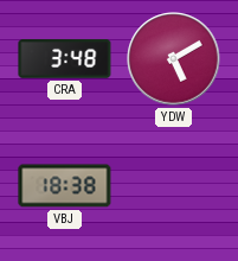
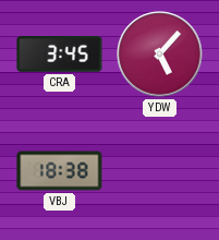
CRA: 3:48 -> 3:45 (60, 55)
YDW: 5:10 -> 5:07 (160, 55)
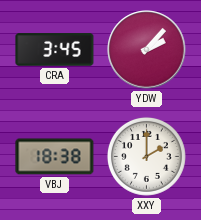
YDW: 5:07 -> 2:07 (147, 50)
XXY: none -> 2:00 (146, 156)
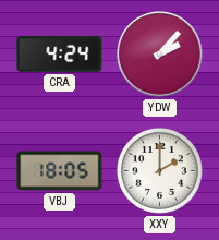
CRA: 3:45 -> 4:24 (60, 55)
VBJ: 18:38 -> 18:05 (60, 171)
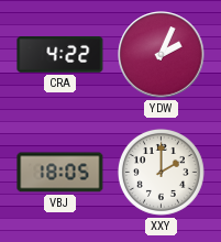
CRA: 4:24 -> 4:22 (60, 55)
YDW: 2:07 -> 2:04 (162, 55)
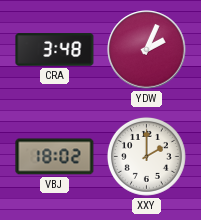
CRA: 4:22 -> 3:48 (55, 50)
VBJ: 18:05 -> 18:02 (55, 157)
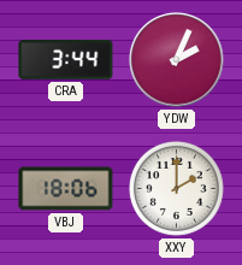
CRA: 3:48 -> 3:44 (66, 60)
VBJ: 18:02 -> 18:06 (66, 189)
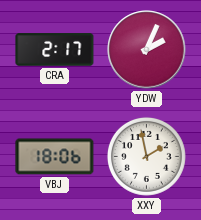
CRA: 3:44 -> 2:17 (55, 50)
XXY: 2:00 -> 1:58 (146, 156)
